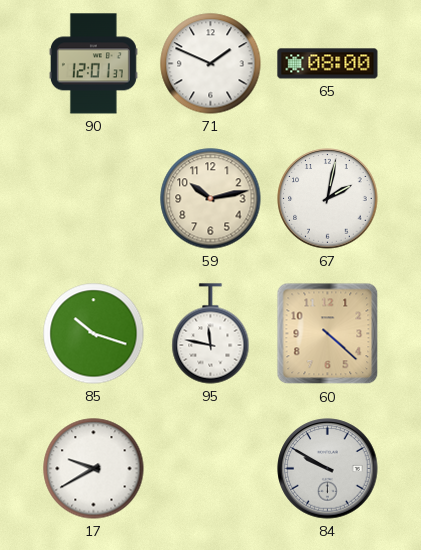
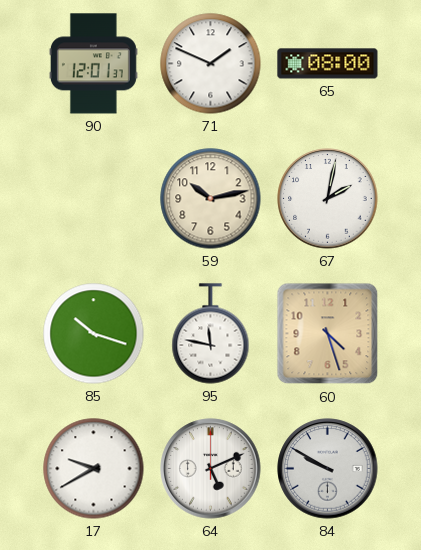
60: 4:22 -> 4:27 (328, 334)
64: none -> 5:11 (211, 469)
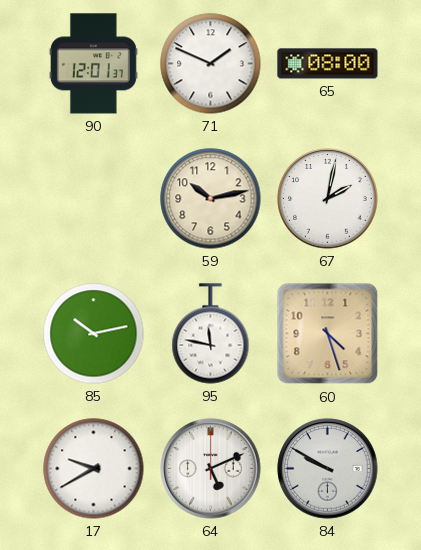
85: 10:18 -> 10:13 (94, 334)
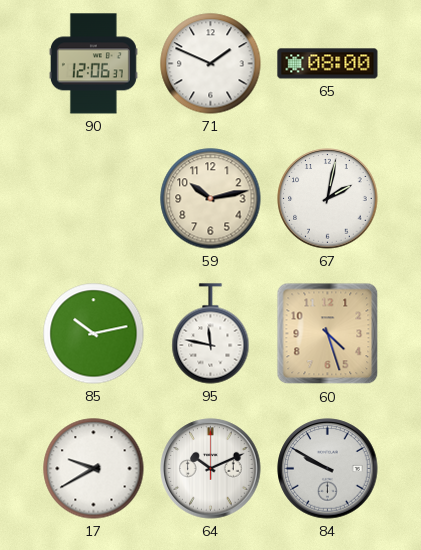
90: 12:01 -> 12:06 (93, 64)
64: 5:11 -> 10:11 (211, 469)
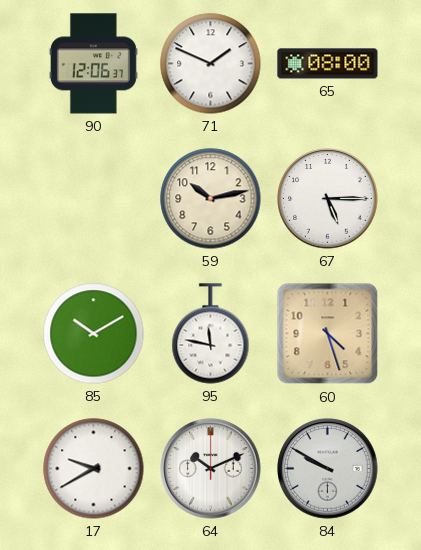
67: 2:02 -> 5:15 (328, 199)
85: 10:13 -> 10:10 (94, 334)
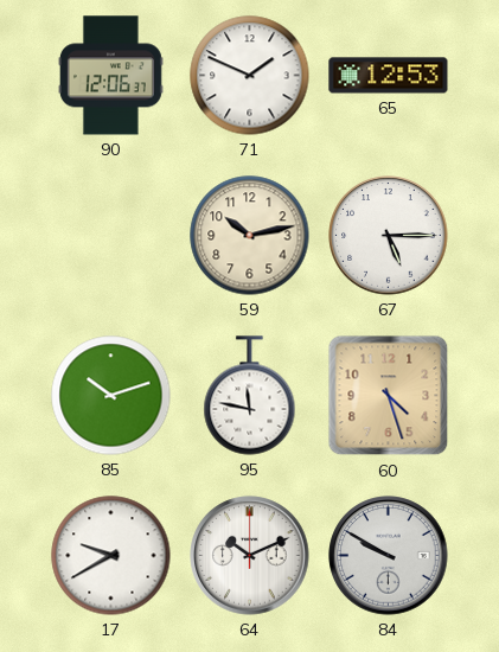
65: 08:00 -> 12:53 (389, 76)
85: 10:10 -> 10:12 (111, 396)
